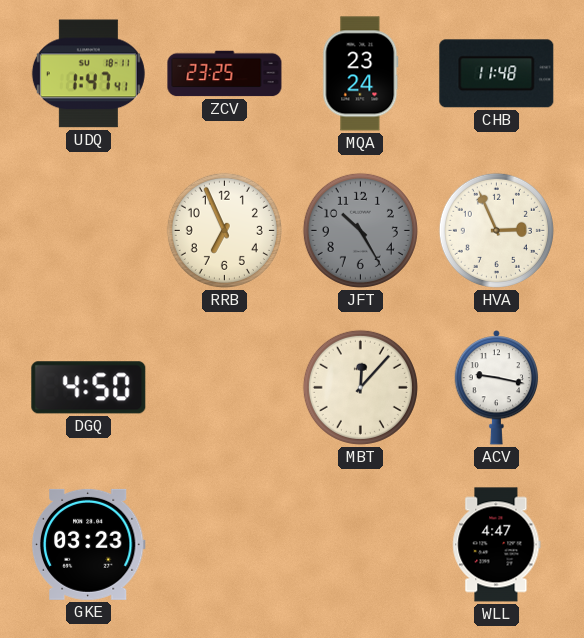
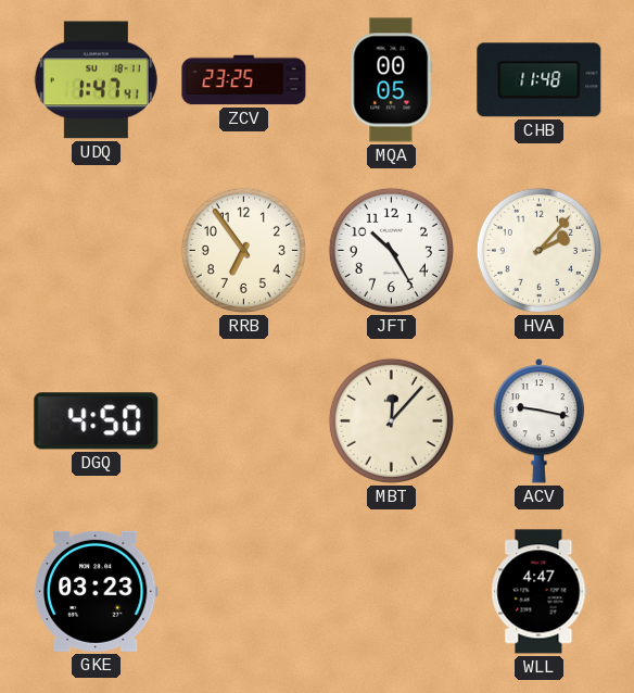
MQA: 23:24 -> 00:05 (392, 80)
RRB: 6:56 -> 6:54 (243, 250)
JFT dial: grey -> white (391, 250)
HVA: 2:56 -> 2:07 (538, 250)
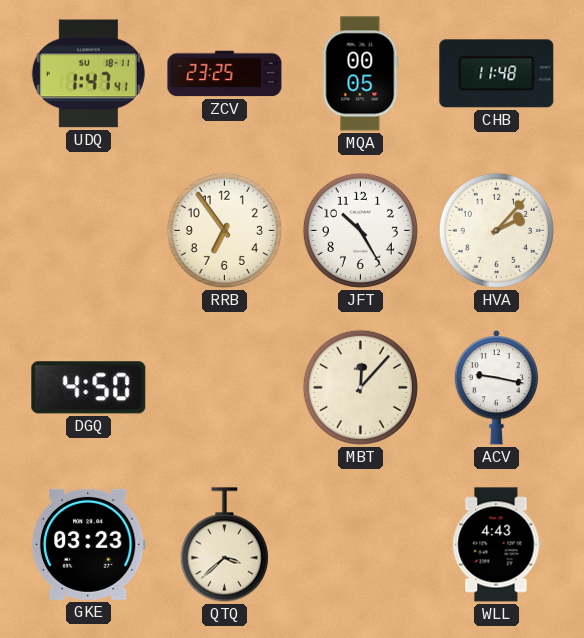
QTQ: none -> 3:38 (224, 545)
WLL: 4:47 -> 4:43 (497, 545)
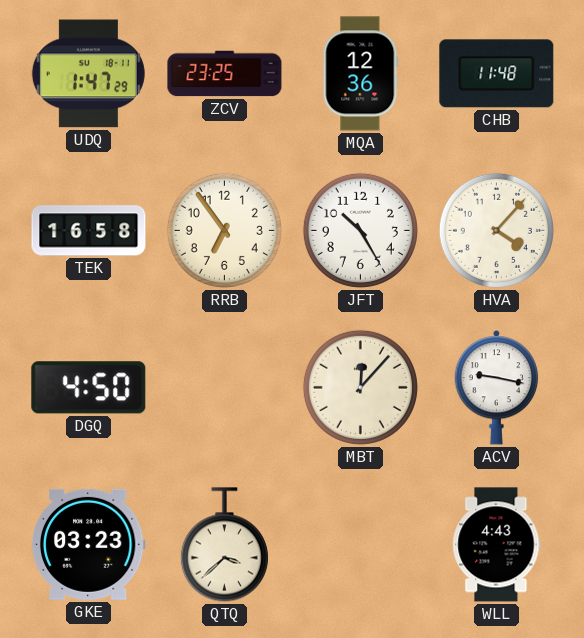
UDQ: 1:47:41 -> 1:47:29 (88, 74)
MQA: 00:05 -> 12:36 (361, 74)
TEK: none -> 16:58 (89, 231)
HVA: 2:07 -> 4:07 (496, 230)
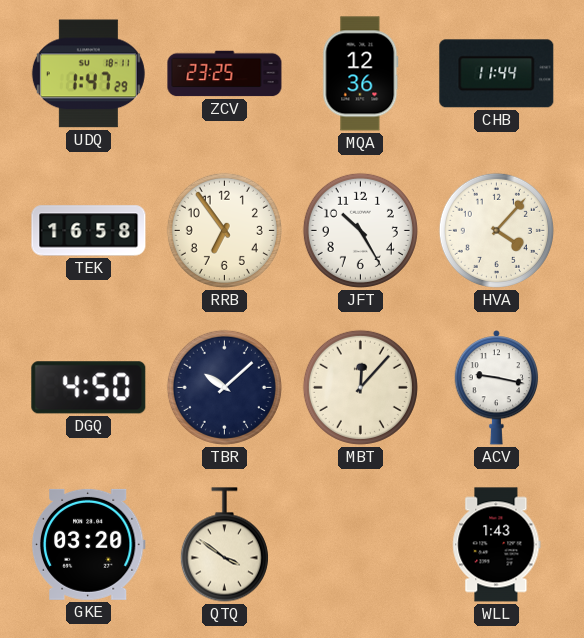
CHB: 11:48 -> 11:44 (497, 74)
TBR: none -> 10:08 (224, 387)
GKE: 03:23 -> 03:20 (88, 544)
QTQ: 3:38 -> 3:51 (224, 545)
WLL: 4:43 -> 1:43 (497, 545)
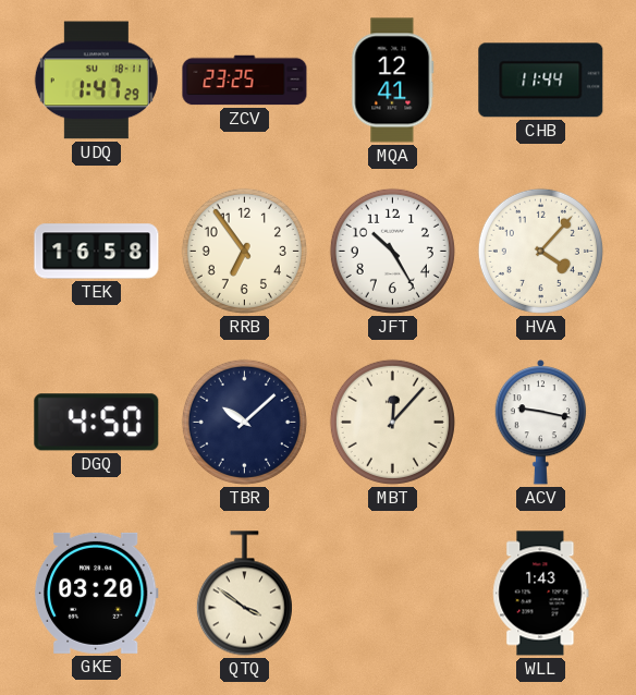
MQA: 12:36 -> 12:41 (393, 81)
